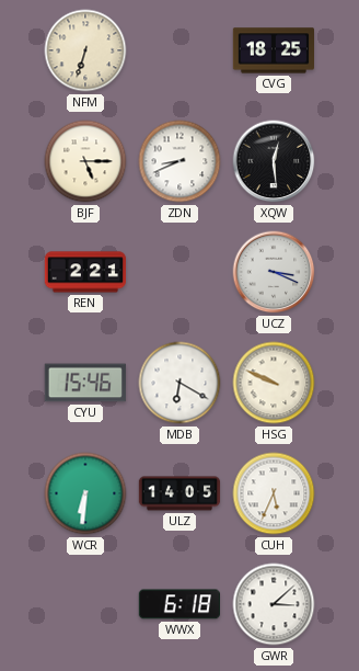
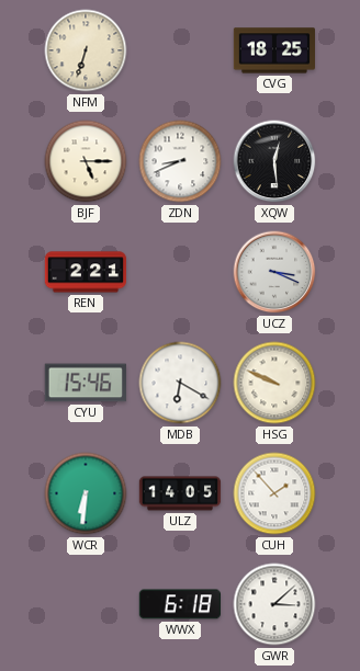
CUH: 5:34 -> 1:53 (274, 493)
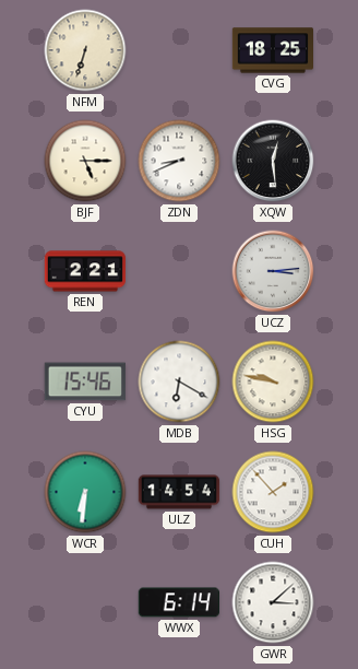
UCZ: 3:19 -> 3:14 (273, 271)
HSG: 9:49 -> 9:47 (273, 382)
ULZ: 14:05 -> 14:54 (179, 492)
WWX: 6:18 -> 6:14 (179, 602)
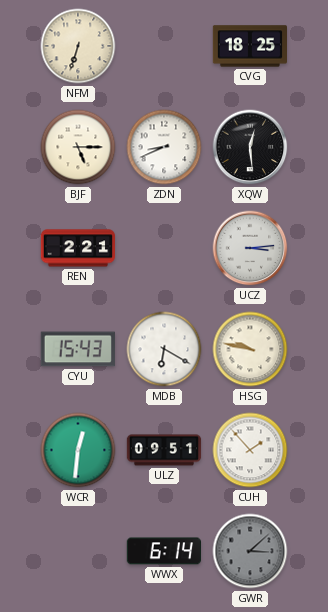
CYU: 15:46 -> 15:43 (78, 349)
WCR: 6:31 -> 12:31 (78, 450)
ULZ: 14:54 -> 09:51 (164, 450)
GWR dial: white -> grey (250, 551)
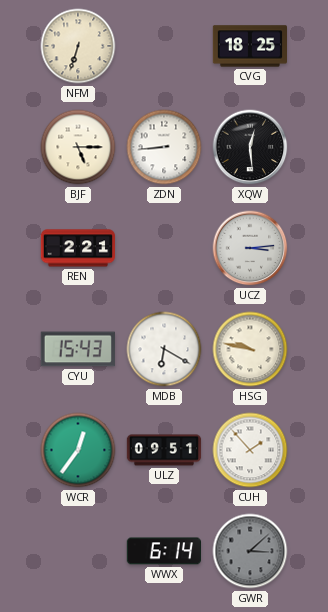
ZDN: 8:41 -> 8:44 (164, 147)
WCR: 12:31 -> 12:36 (78, 450)
